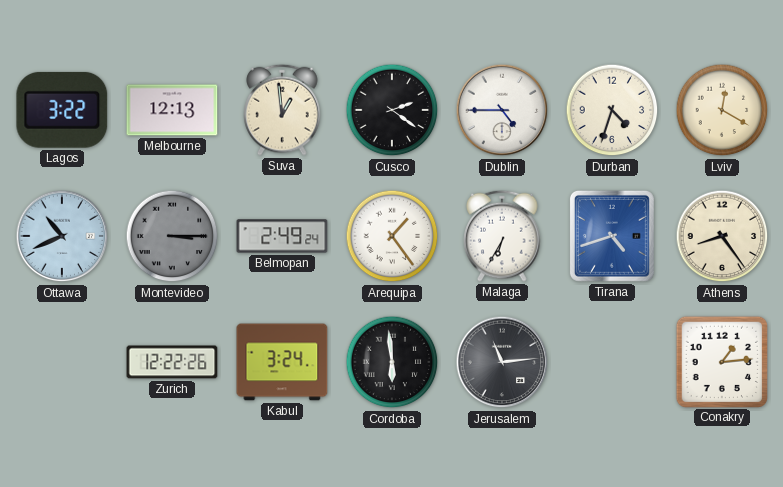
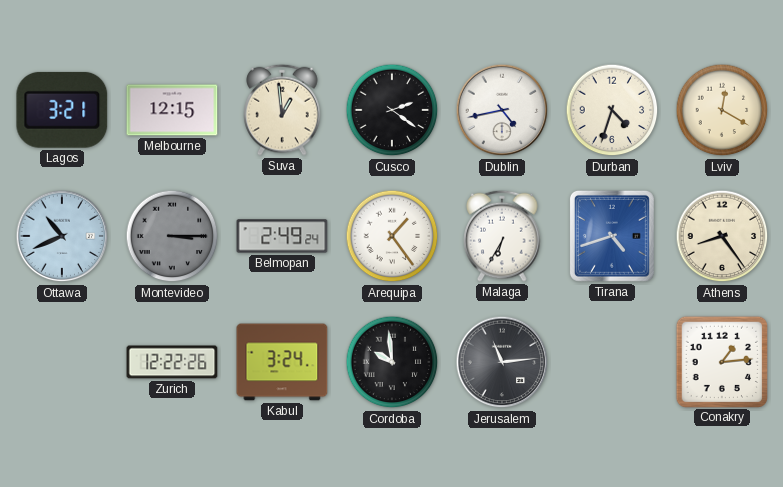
Lagos: 3:22 -> 3:21 (62, 110)
Melbourne: 12:13 -> 12:15 (172, 110)
Dublin: 4:45 -> 4:43 (502, 110)
Cordoba: 5:59 -> 9:59 (392, 362)
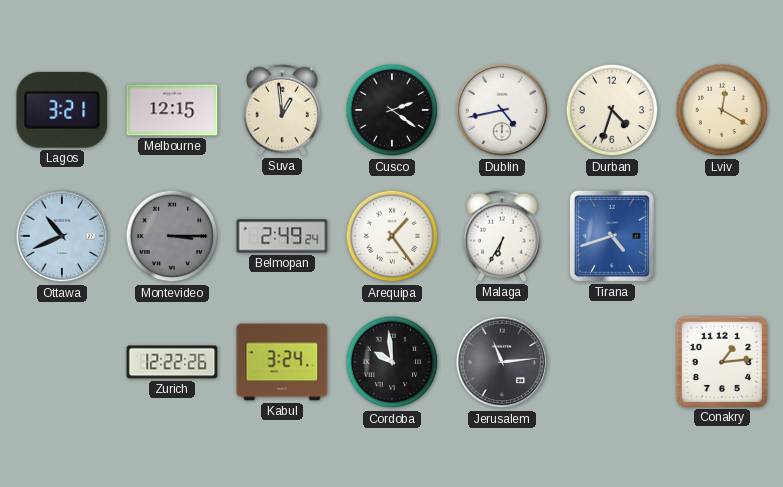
Athens: 8:24 -> none (722, 236)
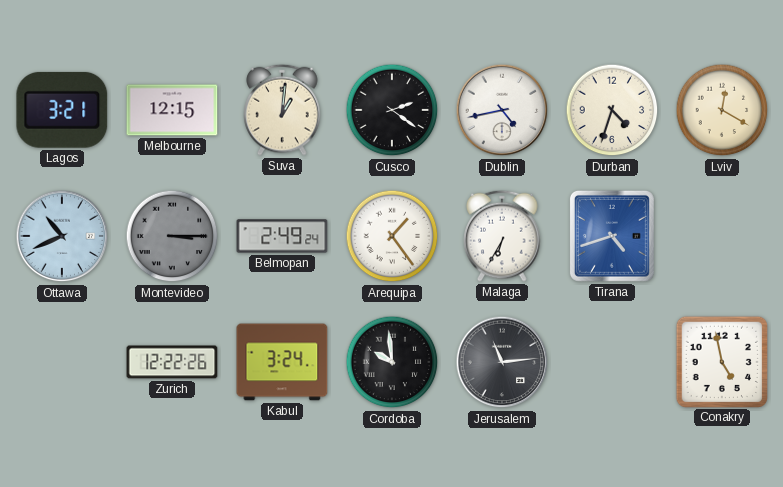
Suva: 12:59 -> 1:01 (282, 110)
Conakry: 1:14 -> 4:58 (721, 361)
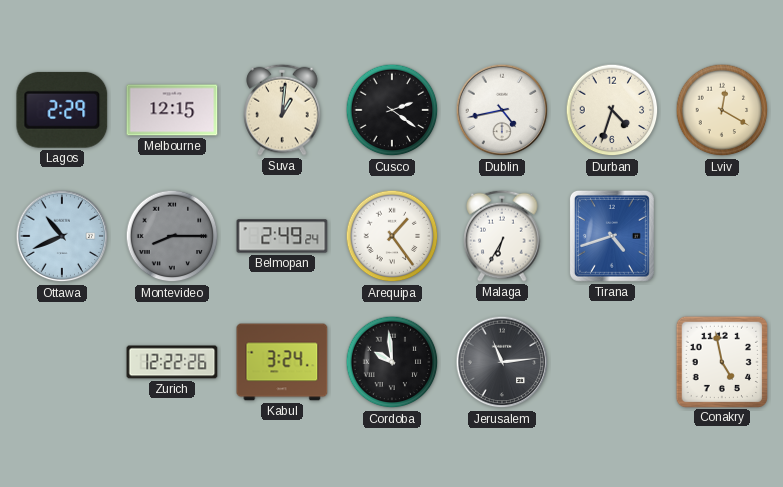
Lagos: 3:21 -> 2:29 (62, 110)
Montevideo: 3:15 -> 8:15 (172, 236)
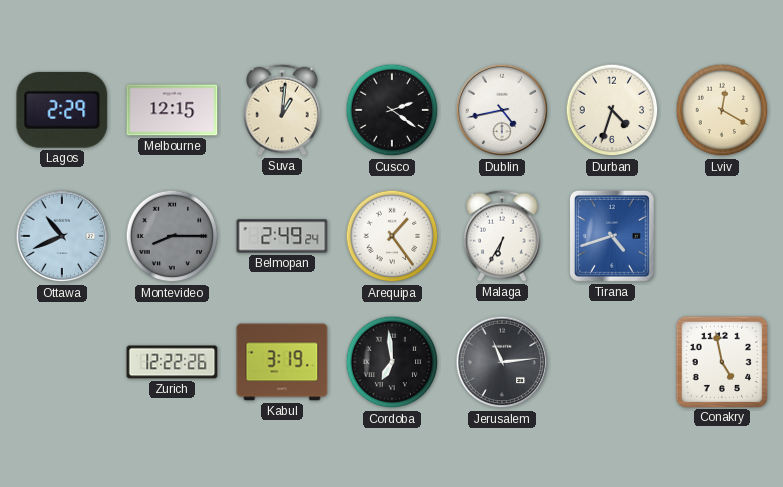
Kabul: 3:24 -> 3:19 (282, 362)
Cordoba: 9:59 -> 6:59 (392, 362)
